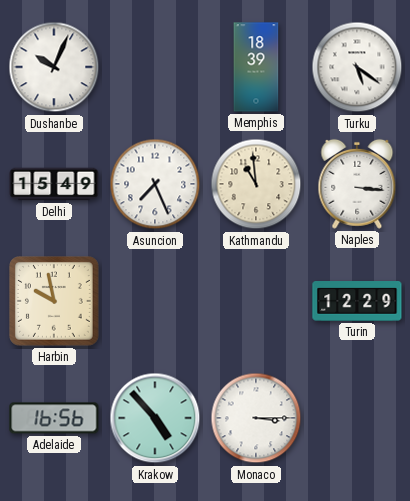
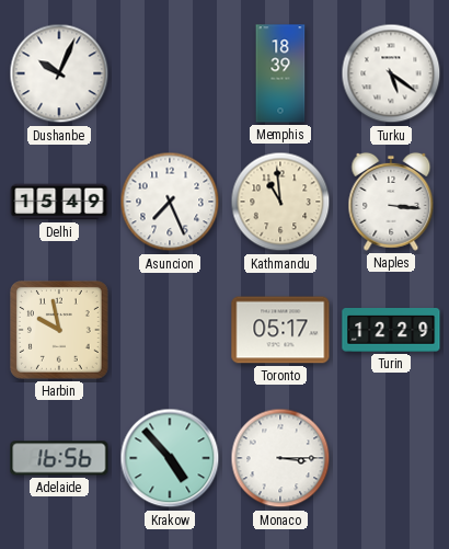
Toronto: none -> 05:17 (280, 330)
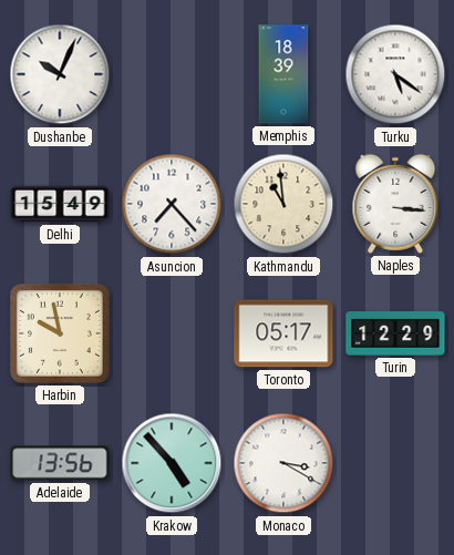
Asuncion: 7:26 -> 7:23 (172, 204)
Adelaide: 16:56 -> 13:56 (60, 463)
Monaco: 3:15 -> 3:20 (283, 463)
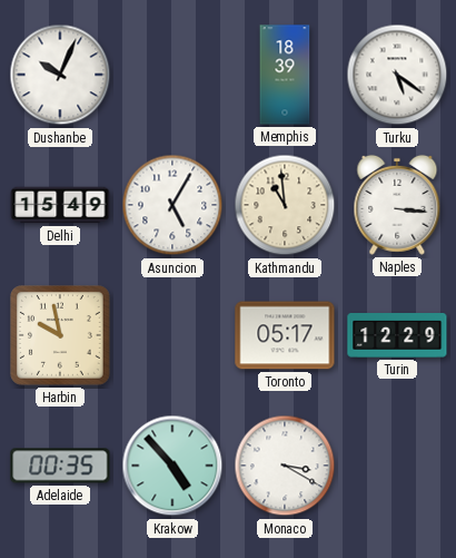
Asuncion: 7:23 -> 5:05 (172, 205)
Adelaide: 13:56 -> 00:35 (60, 466)
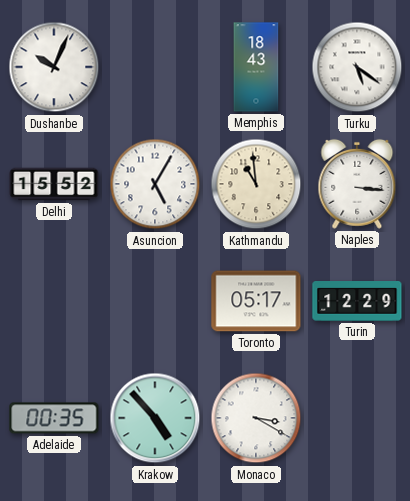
Memphis: 18:39 -> 18:43 (256, 67)
Delhi: 15:49 -> 15:52 (54, 184)
Harbin: 9:58 -> none (61, 336)
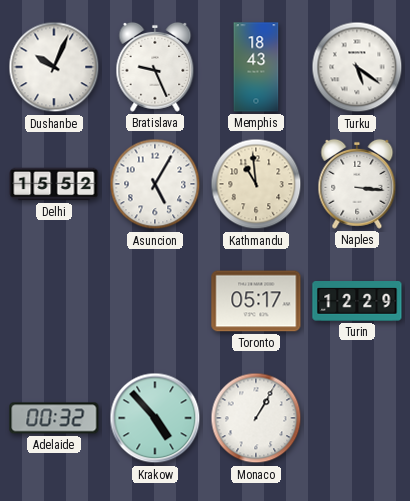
Bratislava: none -> 9:26 (155, 67)
Adelaide: 00:35 -> 00:32 (54, 418)
Monaco: 3:20 -> 1:05 (256, 418)
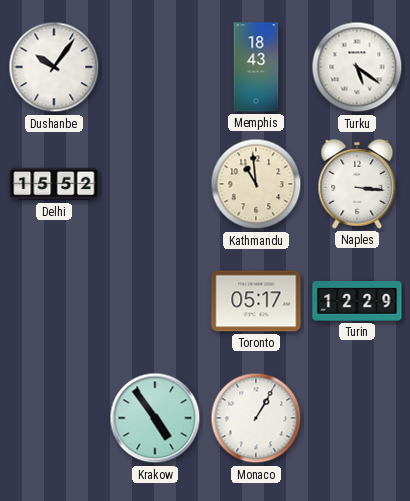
Dushanbe: 10:04 -> 10:06 (54, 67)
Bratislava: 9:26 -> none (155, 67)
Asuncion: 5:05 -> none (155, 184)
Adelaide: 00:32 -> none (54, 418)
Krakow: 4:53 -> 4:54 (155, 418)
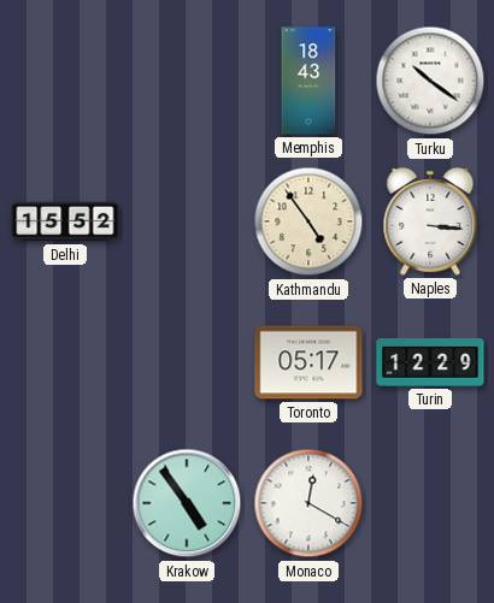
Dushanbe: 10:06 -> none (54, 67)
Turku: 5:21 -> 10:21 (430, 81)
Kathmandu: 10:59 -> 4:54 (308, 221)
Monaco: 1:05 -> 12:20 (308, 503)
